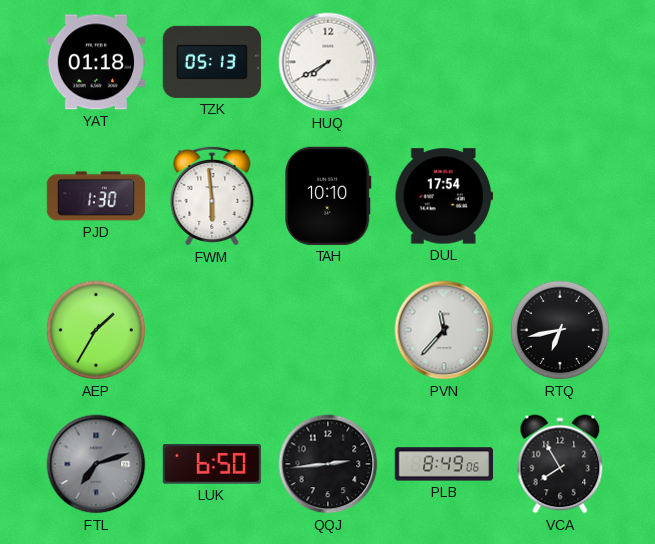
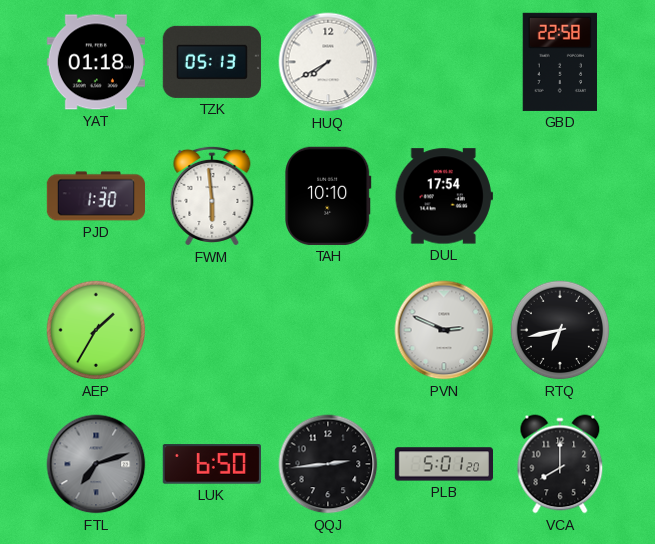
GBD: none -> 22:58 (559, 62)
PVN: 11:37 -> 2:49 (444, 330)
PLB: 8:49 -> 5:01 (443, 464)
VCA: 7:55 -> 8:00 (560, 464)
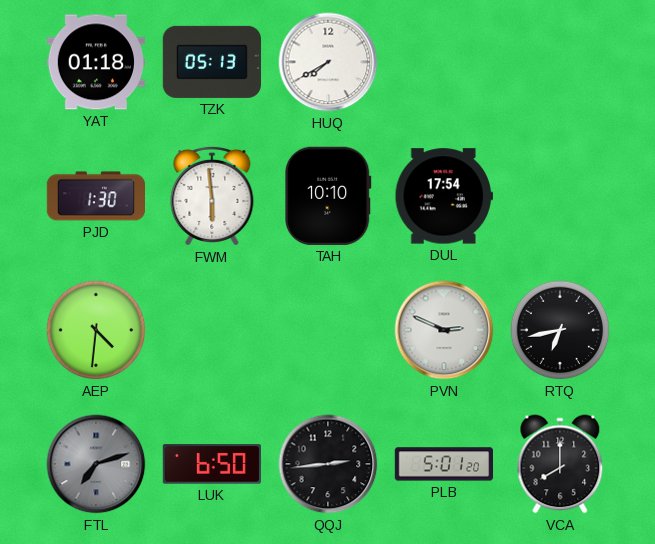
GBD: 22:58 -> none (559, 62)
AEP: 1:35 -> 4:31 (96, 330)
